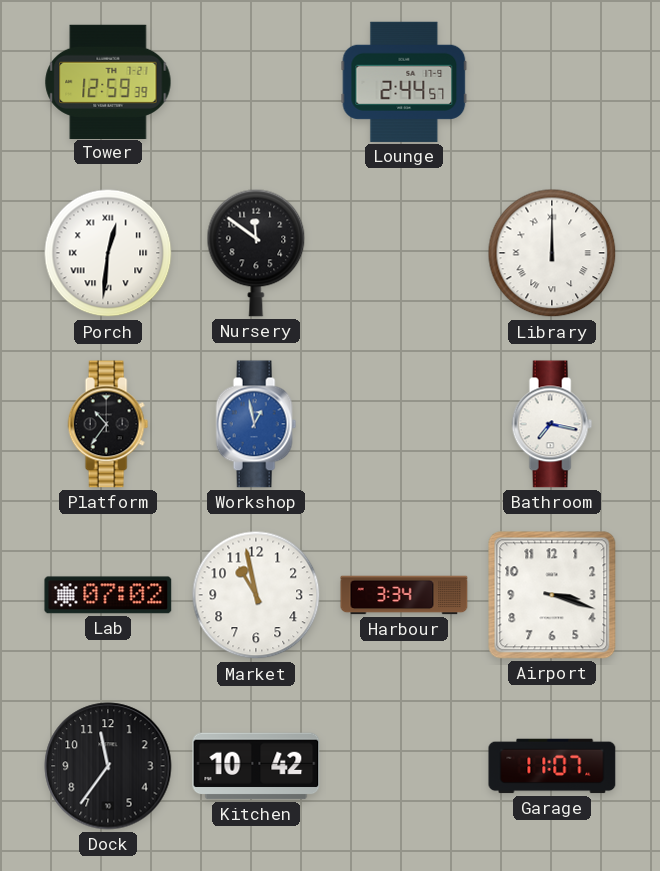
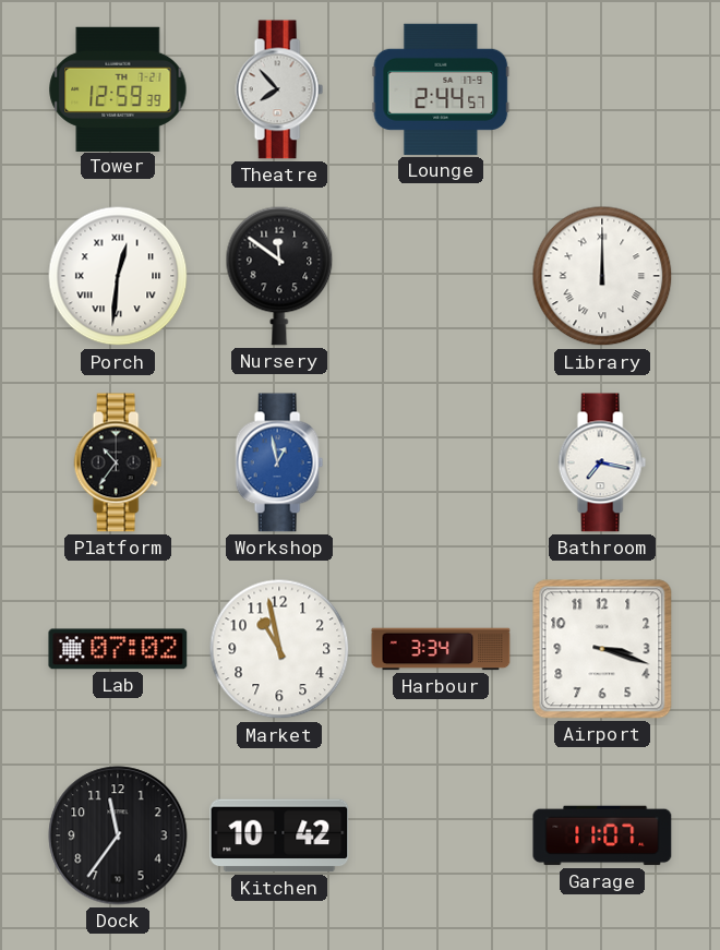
Theatre: none -> 7:53 (279, 89)
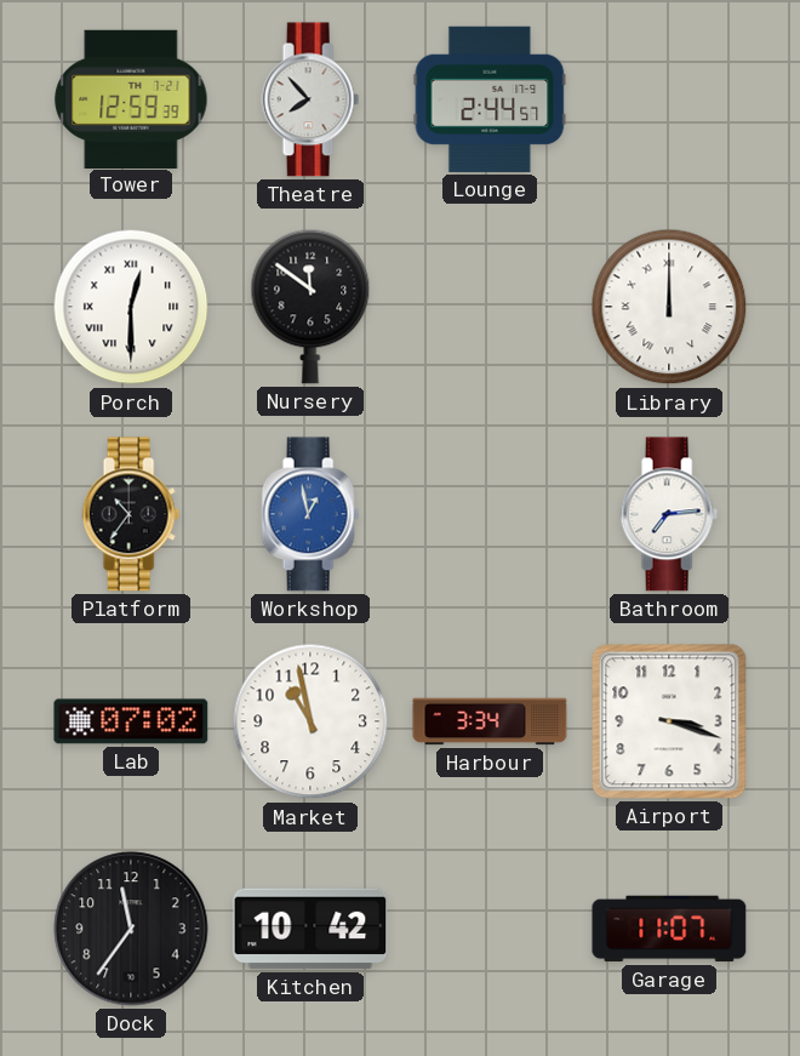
Porch: 12:31 -> 12:30 (131, 307)
Bathroom: 7:17 -> 7:14 (669, 514)
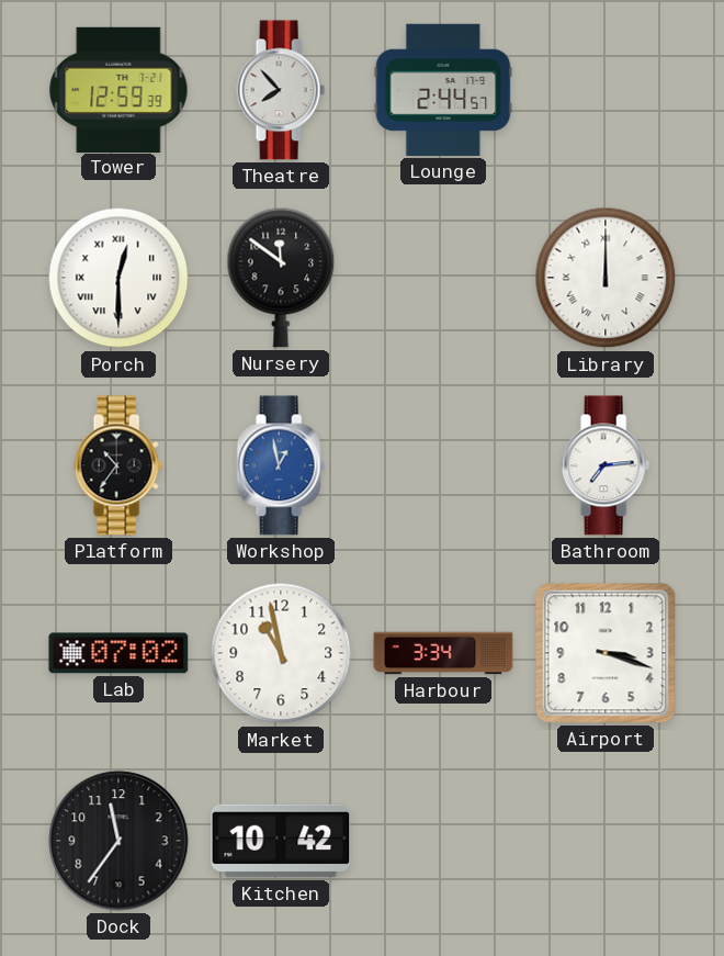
Garage: 11:07 -> none (669, 929)
